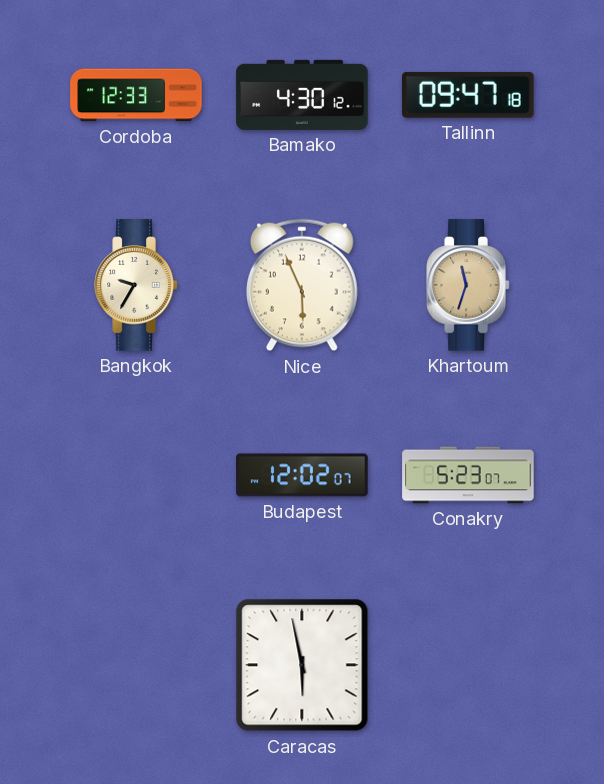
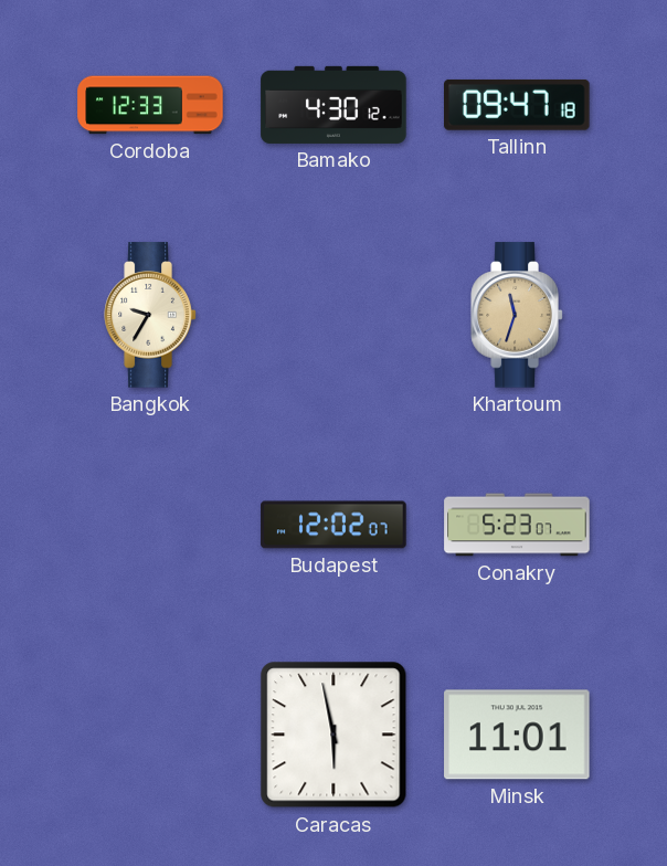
Nice: 5:56 -> none (302, 285)
Minsk: none -> 11:01 (517, 735)
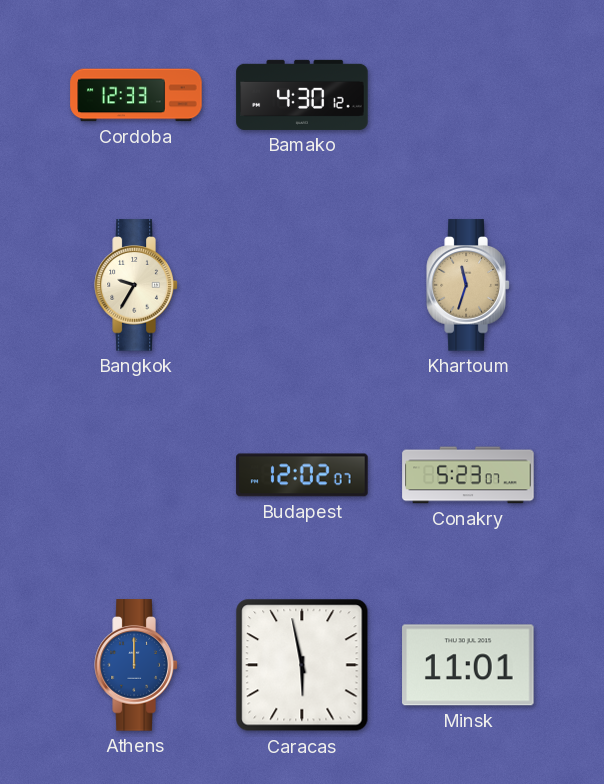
Tallinn: 09:47 -> none (518, 105)
Athens: none -> 12:00 (136, 665)
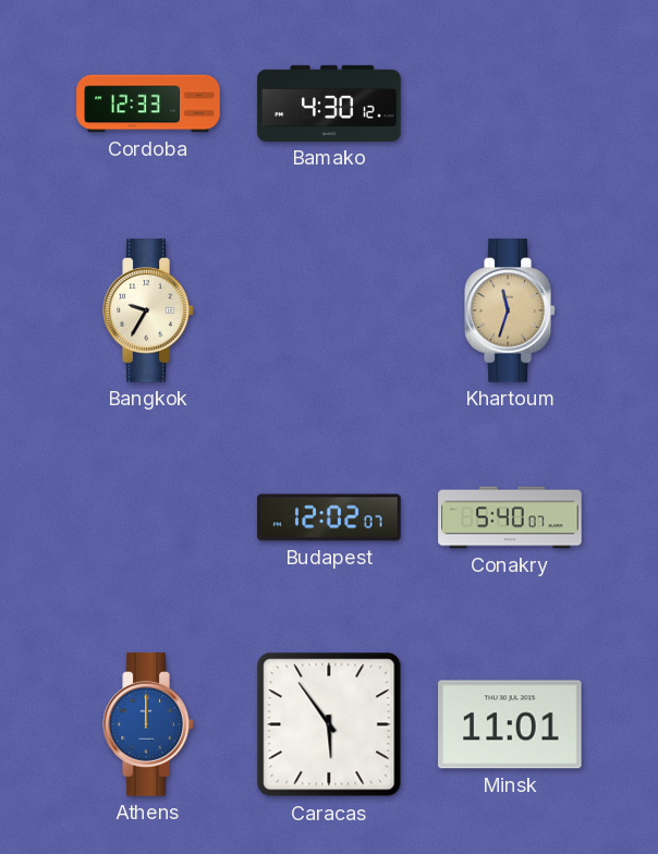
Conakry: 5:23 -> 5:40 (510, 517)
Caracas: 5:58 -> 5:54 (329, 724)
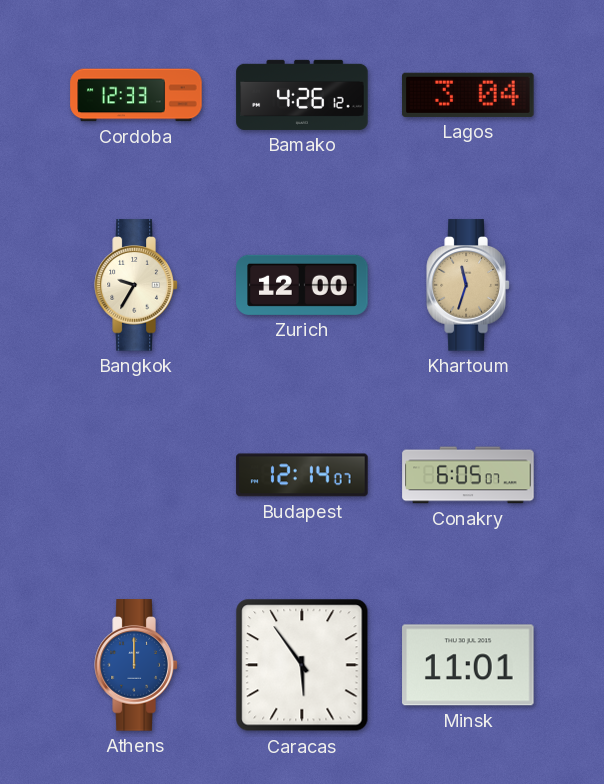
Bamako: 4:30 -> 4:26 (302, 95)
Lagos: none -> 3:04 (468, 95)
Zurich: none -> 12:00 (302, 285)
Budapest: 12:02 -> 12:14 (302, 475)
Conakry: 5:40 -> 6:05 (468, 475)
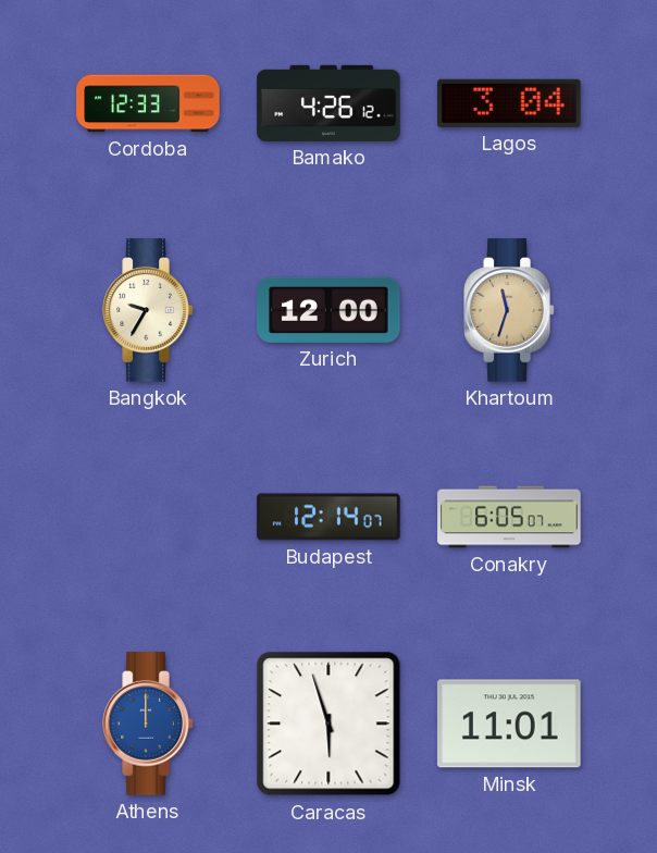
Caracas: 5:54 -> 5:57 (328, 724)
